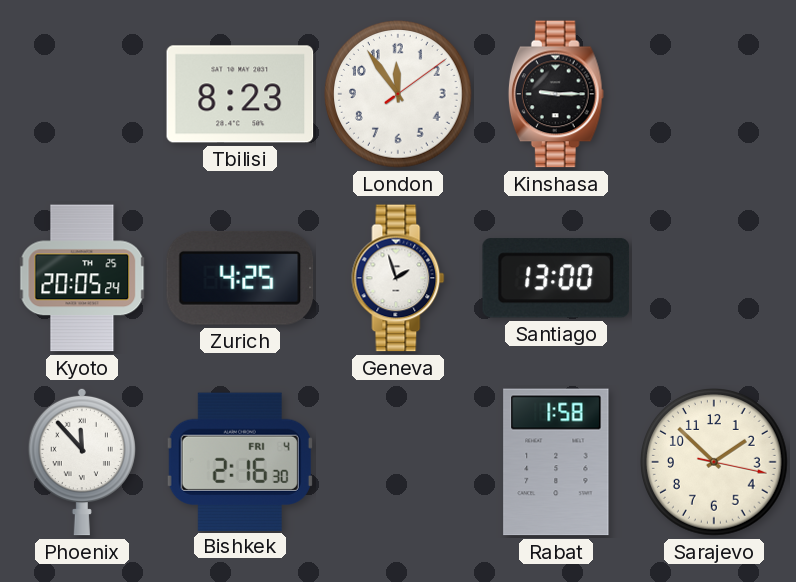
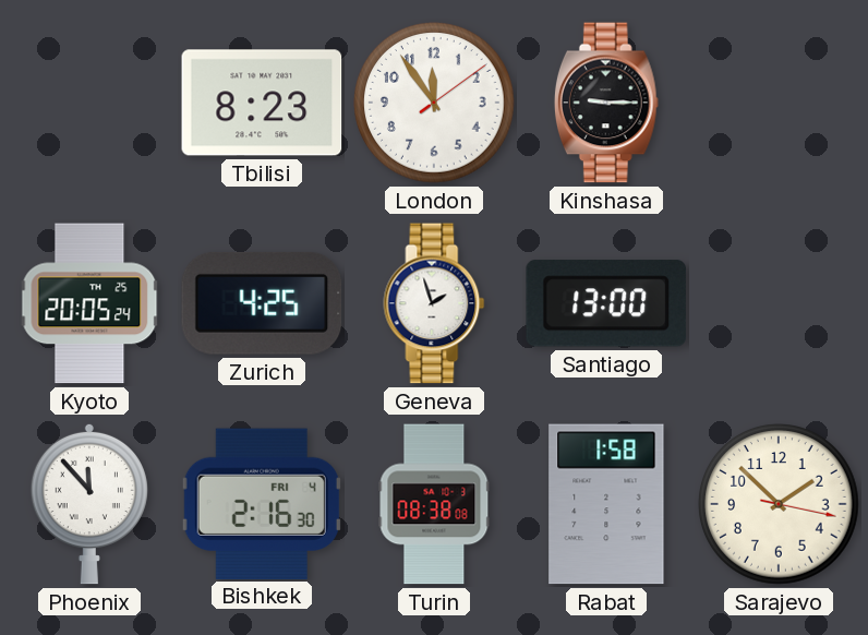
Turin: none -> 08:38 (434, 504)
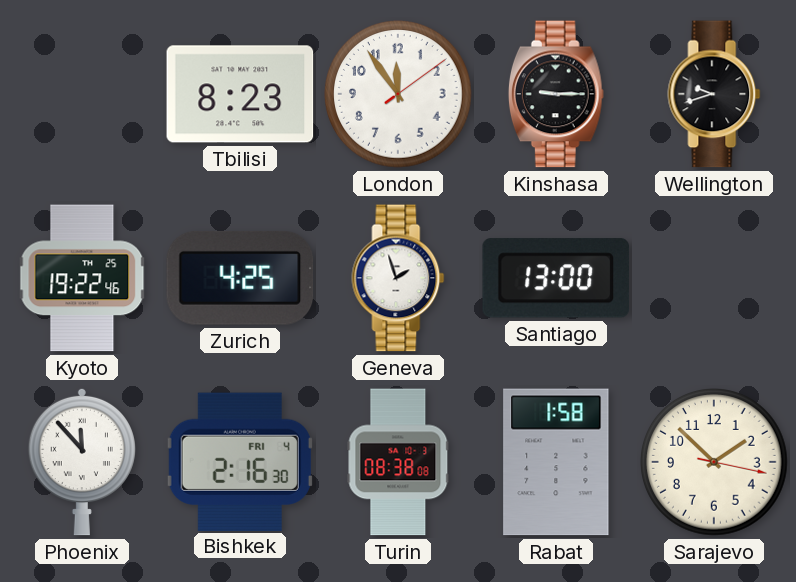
Wellington: none -> 9:42 (714, 94)
Kyoto: 20:05 -> 19:22 (82, 278)
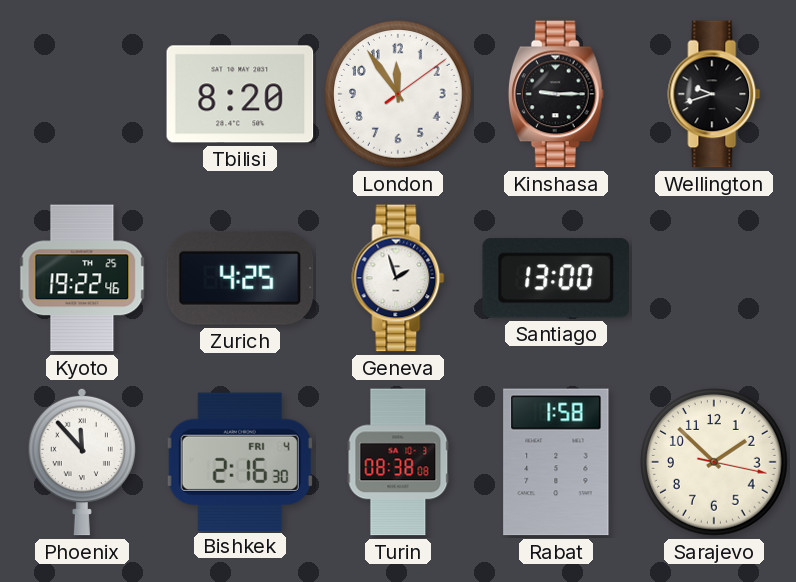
Tbilisi: 8:23 -> 8:20 (240, 94)
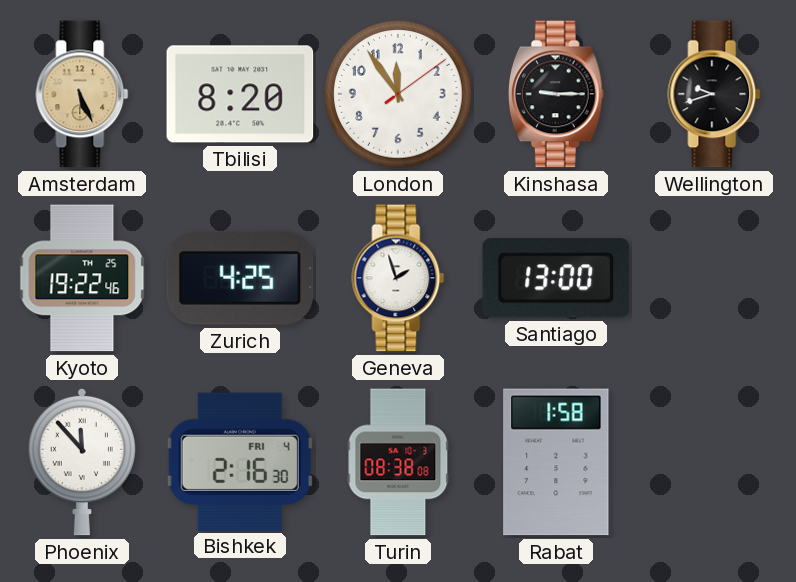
Amsterdam: none -> 5:26 (82, 94)
Sarajevo: 1:52 -> none (715, 463)
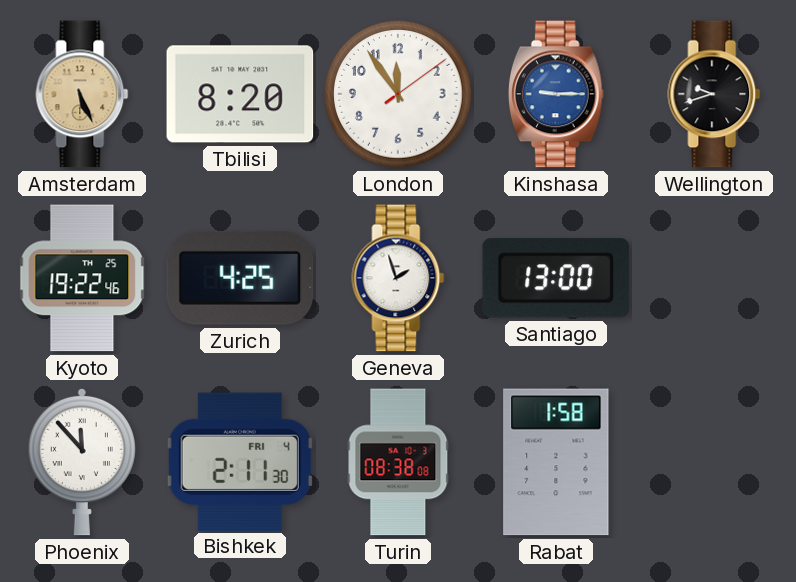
Kinshasa dial: black -> blue (556, 94)
Bishkek: 2:16 -> 2:11 (240, 461)
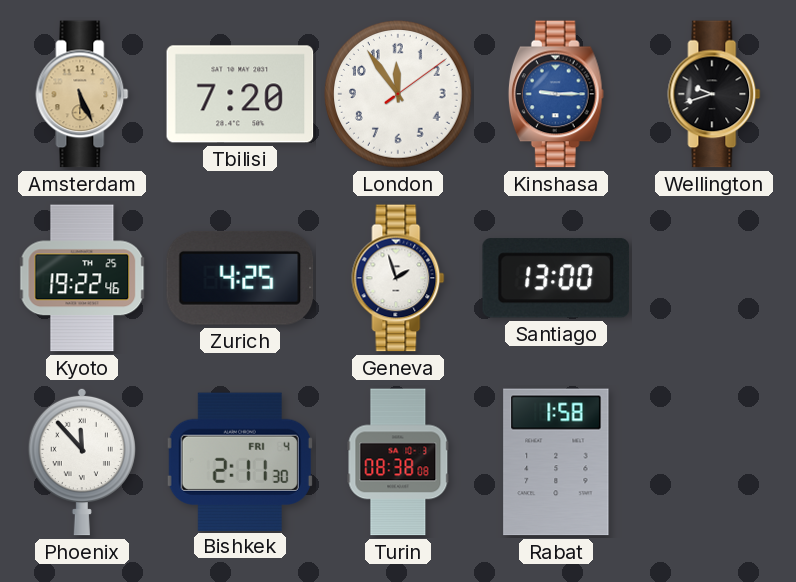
Tbilisi: 8:20 -> 7:20 (240, 94)
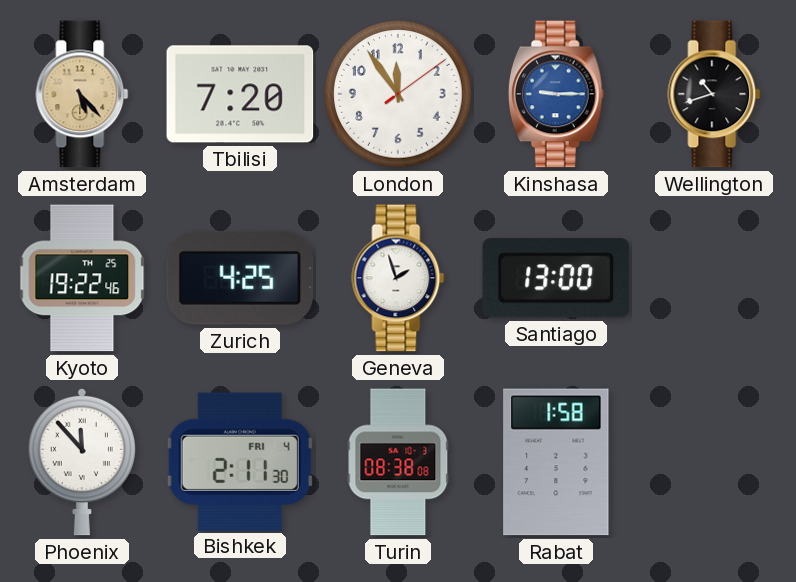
Amsterdam: 5:26 -> 5:23 (82, 94)
Wellington: 9:42 -> 10:42 (714, 94)
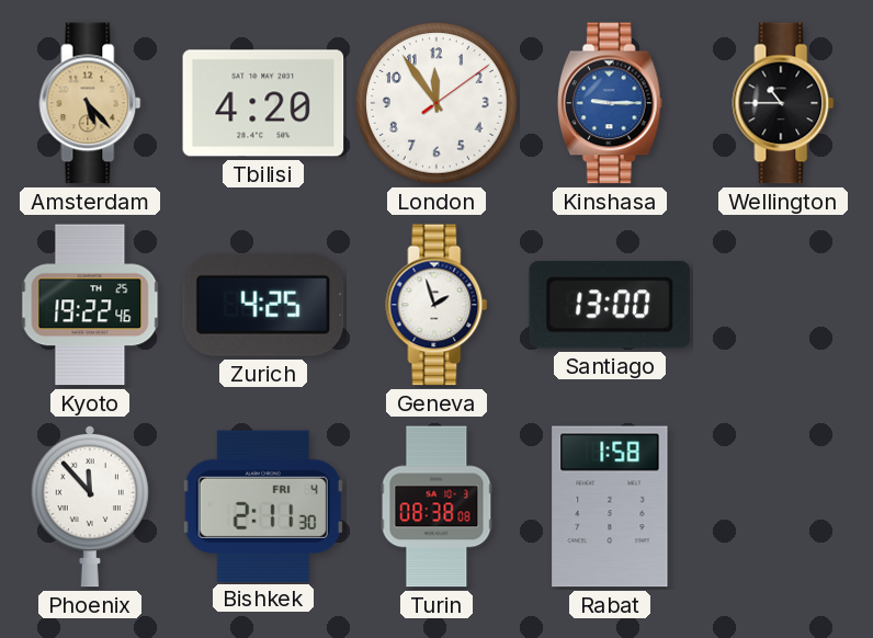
Tbilisi: 7:20 -> 4:20 (263, 103)
Wellington: 10:42 -> 10:45 (783, 103)
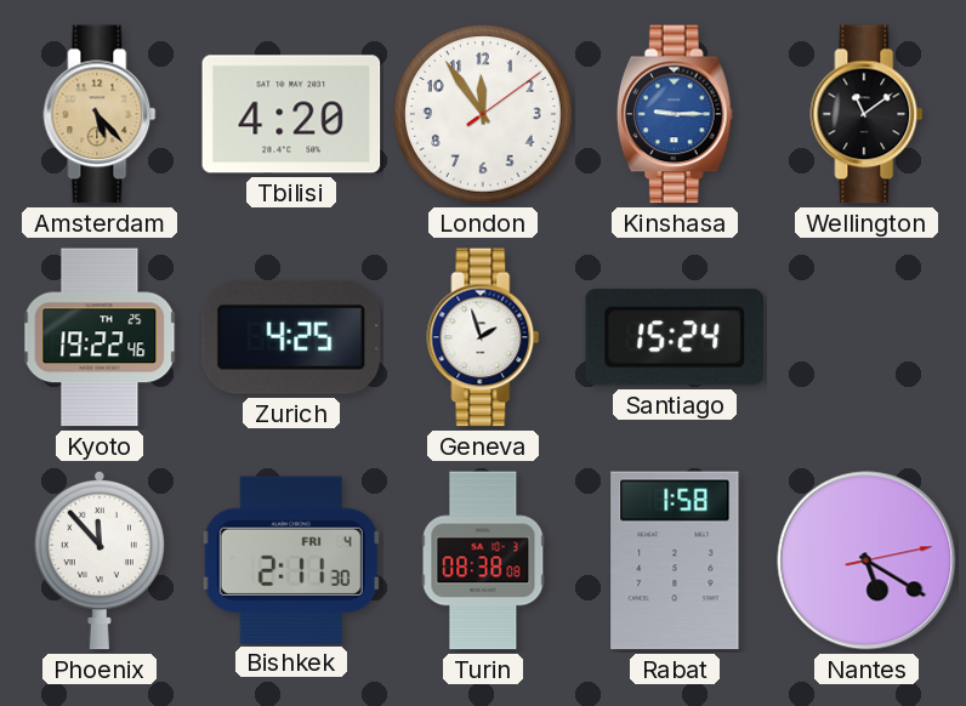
Wellington: 10:45 -> 11:09 (866, 114)
Santiago: 13:00 -> 15:24 (674, 337)
Nantes: none -> 5:20 (866, 560)
